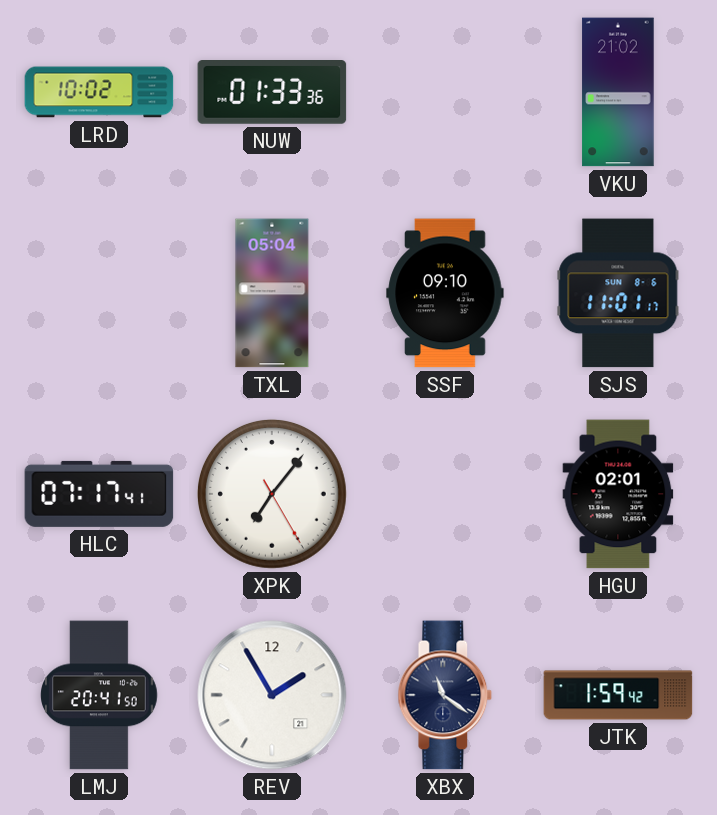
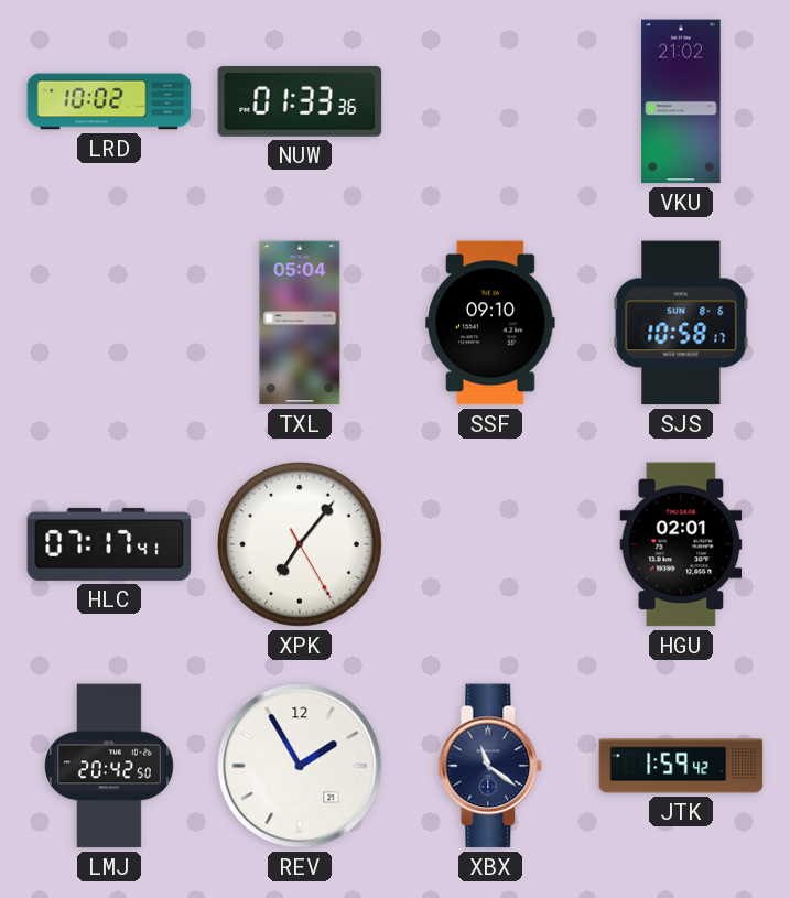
SJS: 11:01 -> 10:58 (681, 323)
LMJ: 20:41 -> 20:42 (109, 766)
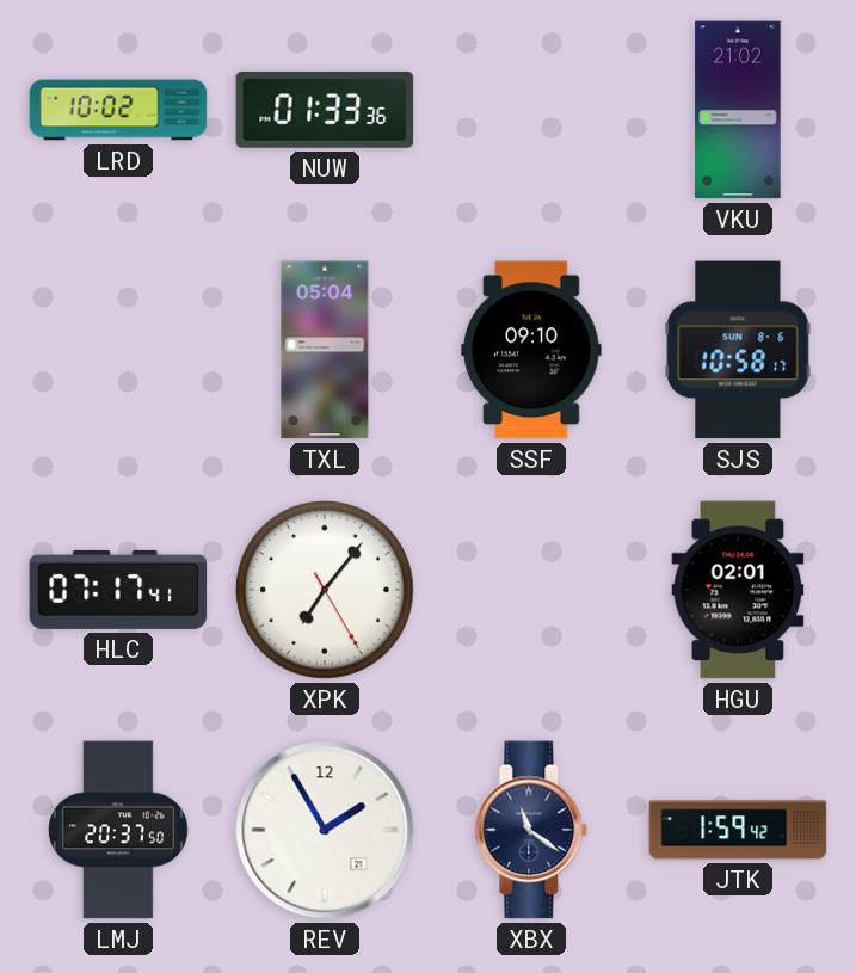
LMJ: 20:42 -> 20:37 (118, 830)
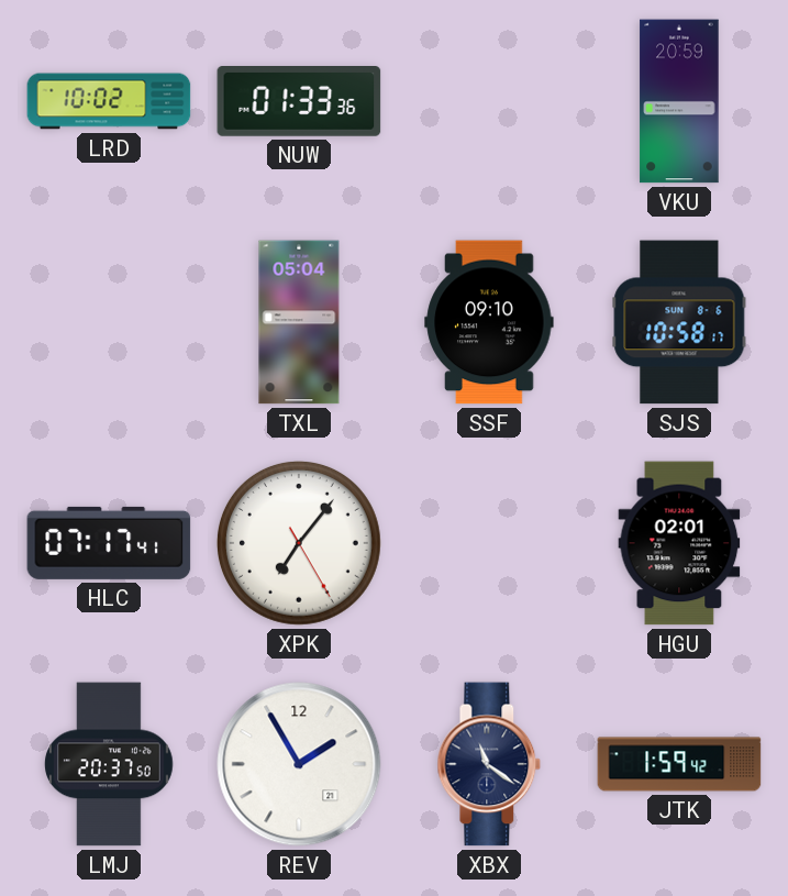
VKU: 21:02 -> 20:59 (679, 101)
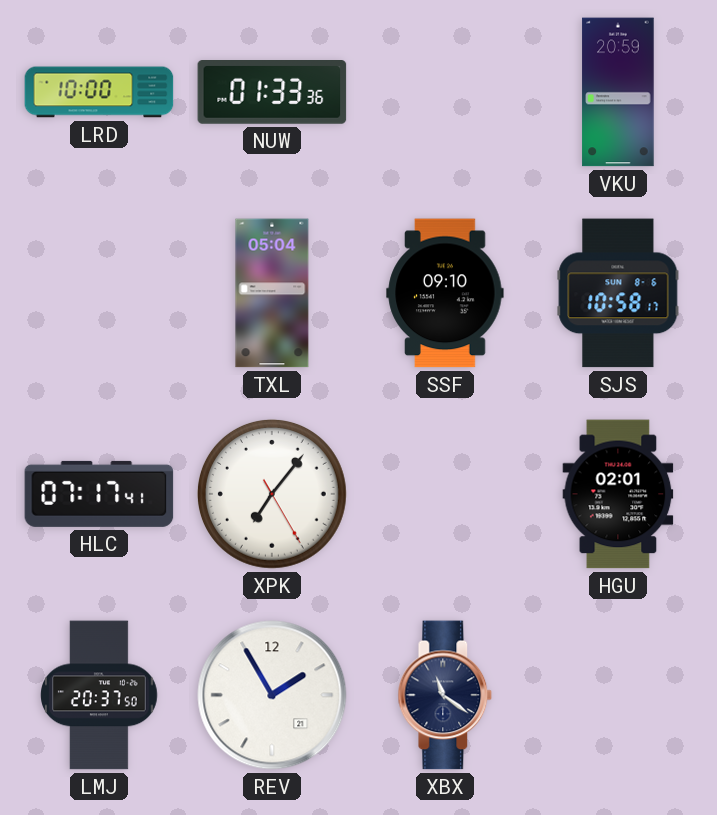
LRD: 10:02 -> 10:00 (99, 92)
JTK: 1:59 -> none (679, 764)
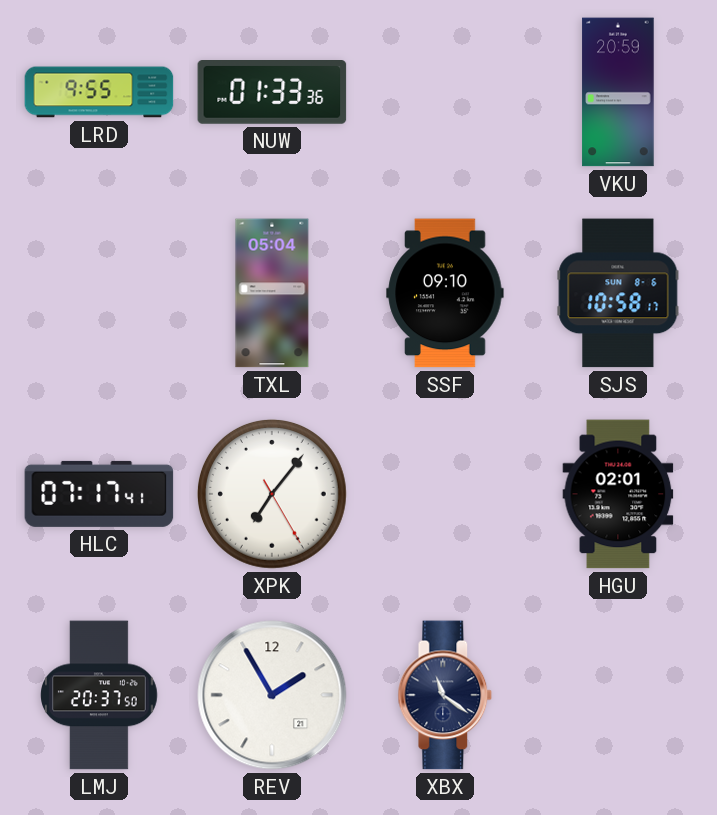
LRD: 10:00 -> 9:55 (99, 92)
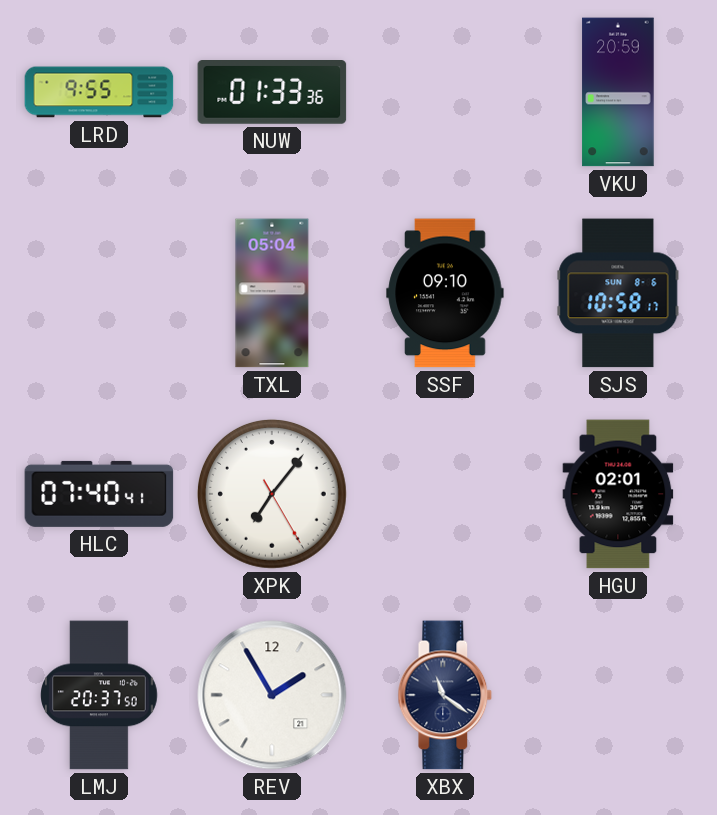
HLC: 07:17 -> 07:40 (99, 494)
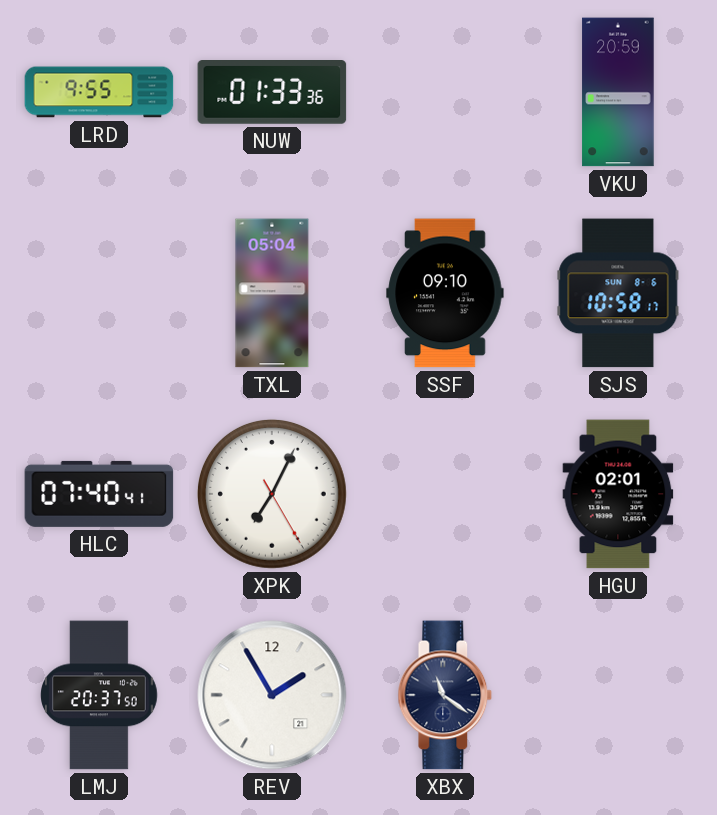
XPK: 7:06 -> 7:04 (272, 494)
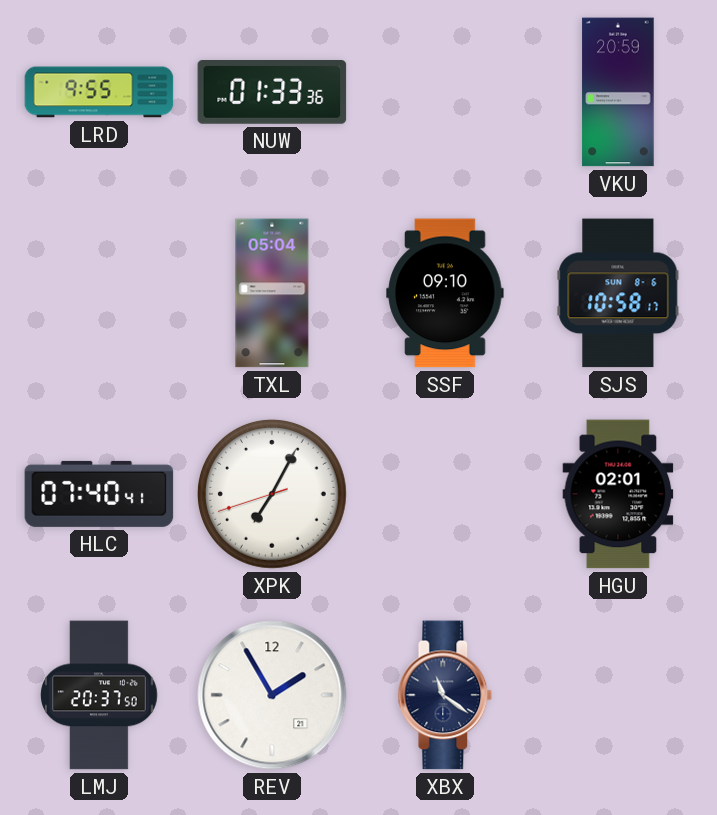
XPK: 7:04:25 -> 7:04:42 (272, 494)
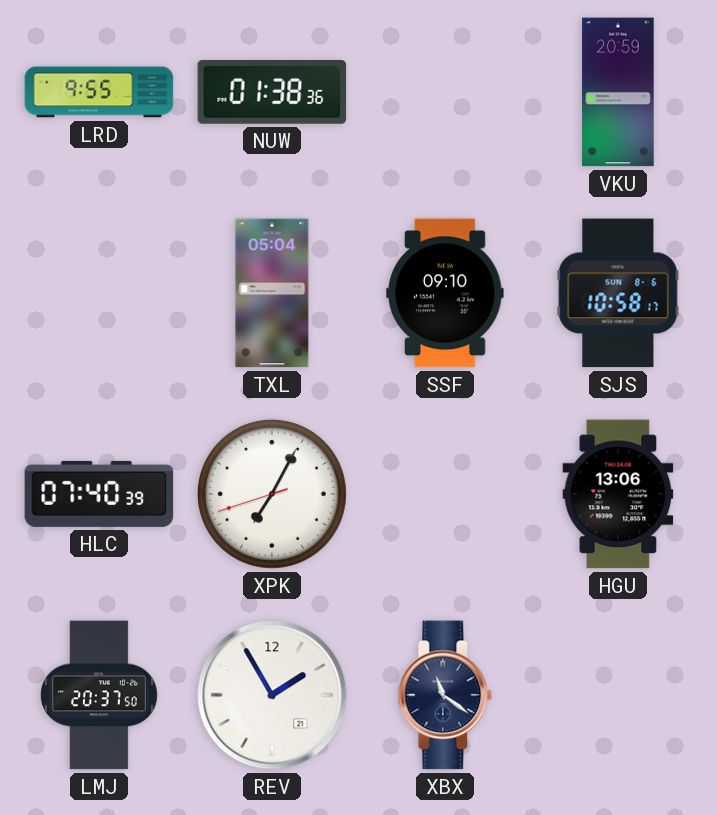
NUW: 01:33 -> 01:38 (272, 93)
HLC: 07:40:41 -> 07:40:39 (99, 494)
HGU: 02:01 -> 13:06 (618, 494)
